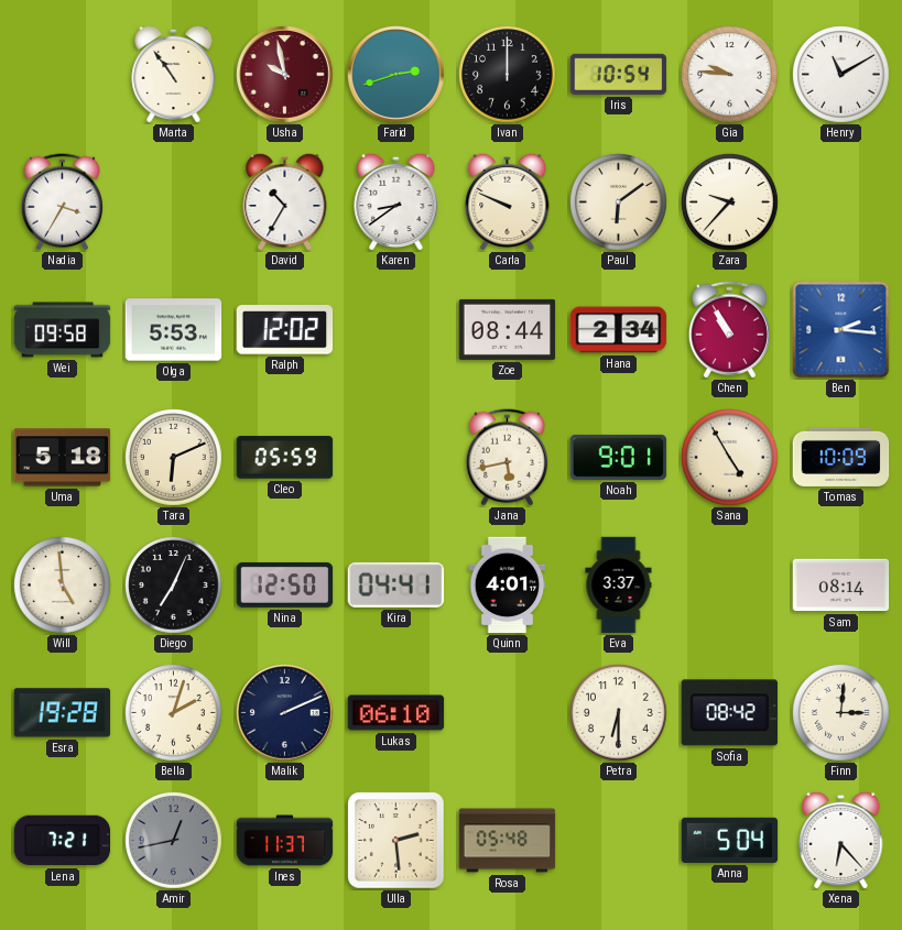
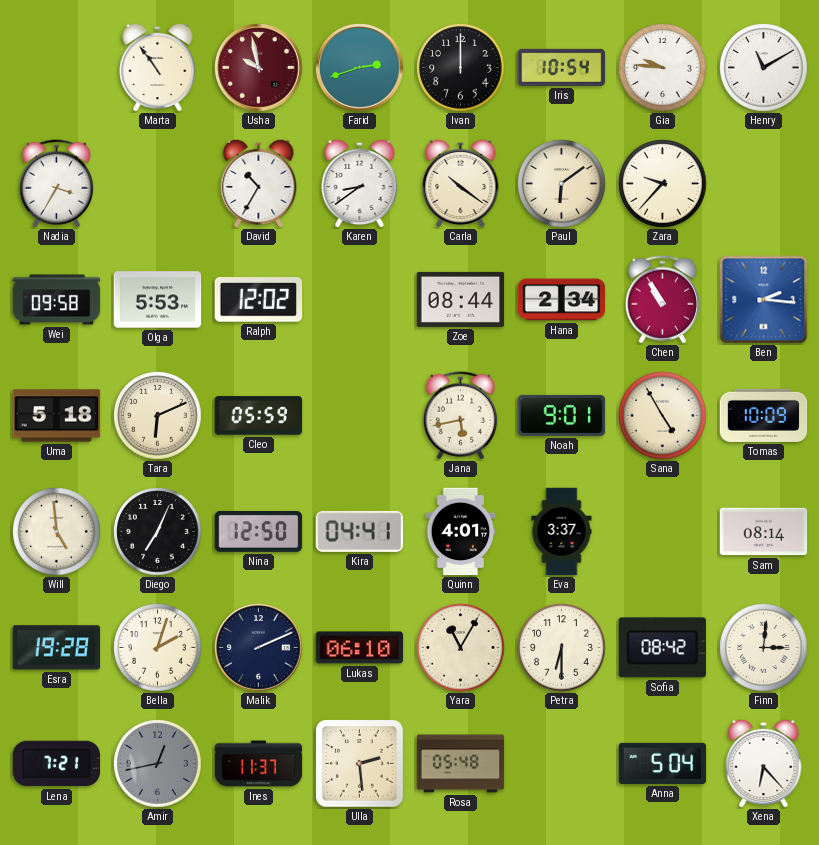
Carla: 9:49 -> 10:21 (461, 183)
Yara: none -> 11:05 (461, 648)
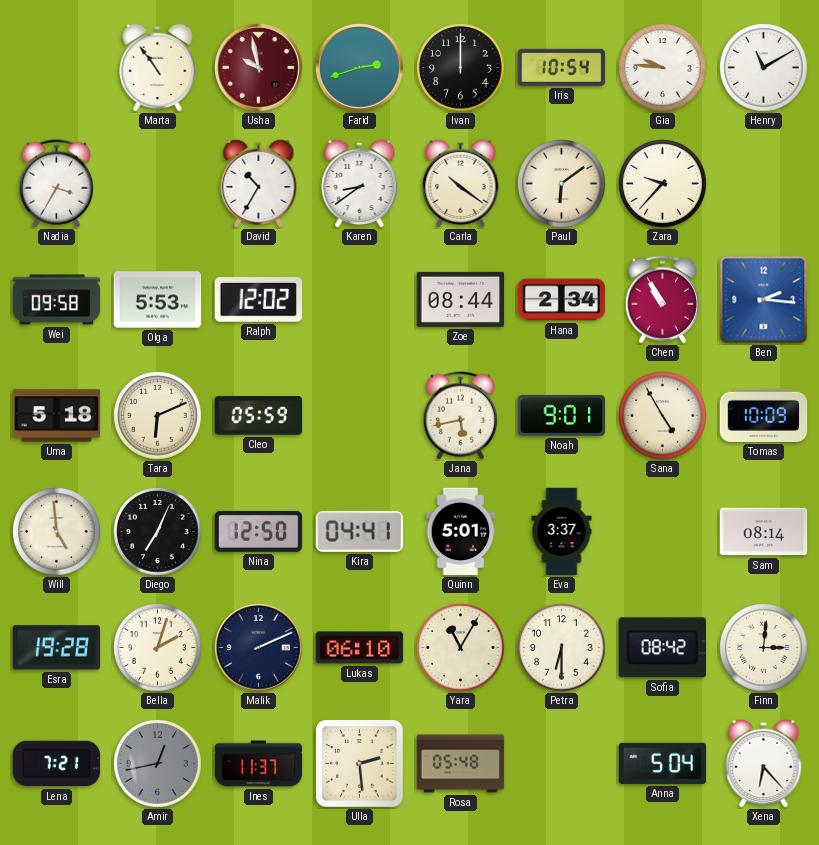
Quinn: 4:01 -> 5:01 (461, 532)
